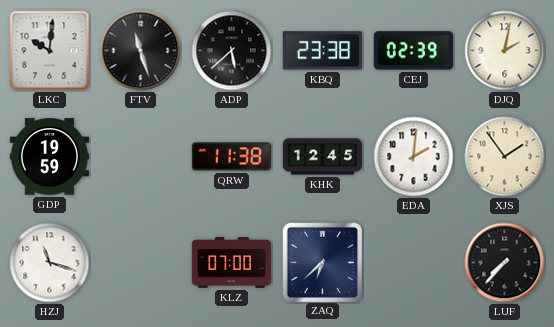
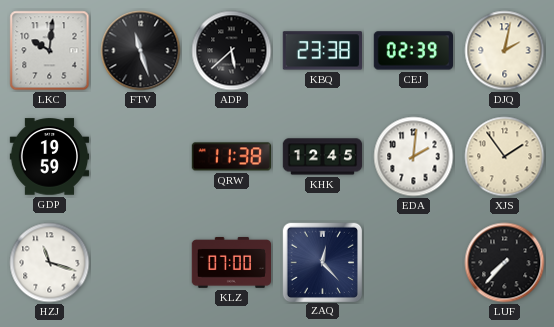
ZAQ: 6:38 -> 12:23 (322, 262)
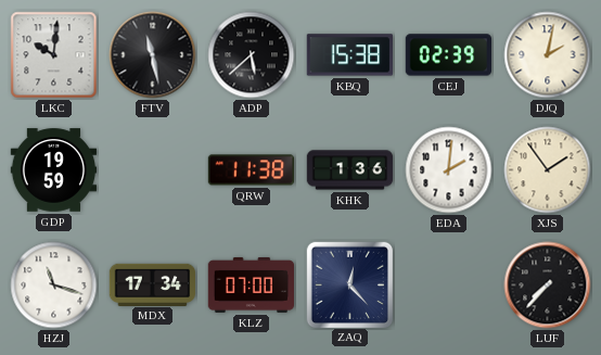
FTV: 11:27 -> 11:28 (153, 55)
KBQ: 23:38 -> 15:38 (349, 55)
KHK: 12:45 -> 1:36 (350, 170)
MDX: none -> 17:34 (153, 284)
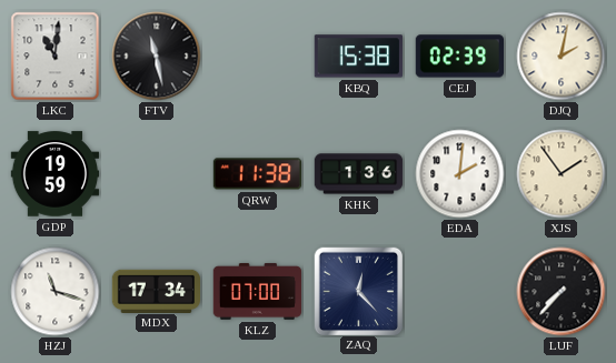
LKC: 10:01 -> 11:01 (56, 57)
ADP: 5:38 -> none (252, 55)
